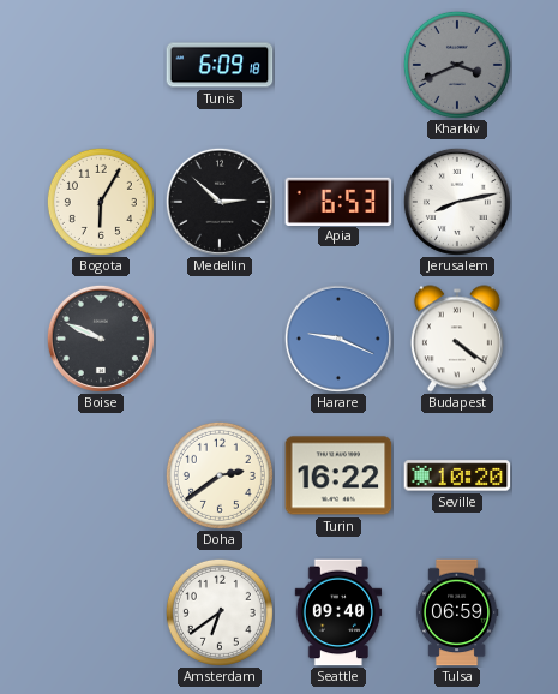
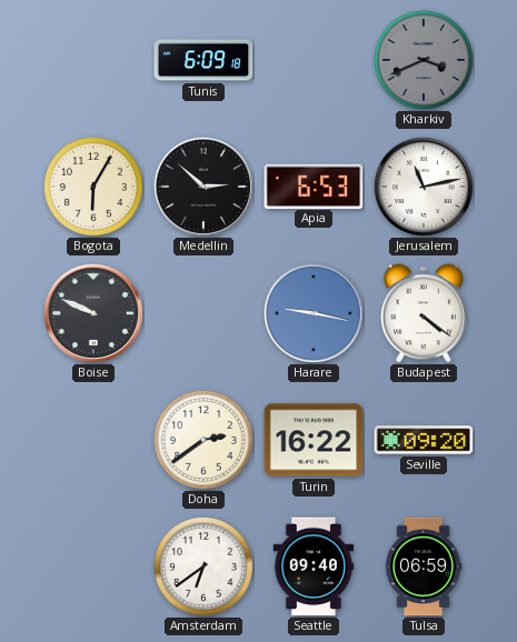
Jerusalem: 8:13 -> 11:13 (424, 187)
Harare: 9:19 -> 9:17 (314, 313)
Seville: 10:20 -> 09:20 (424, 440)
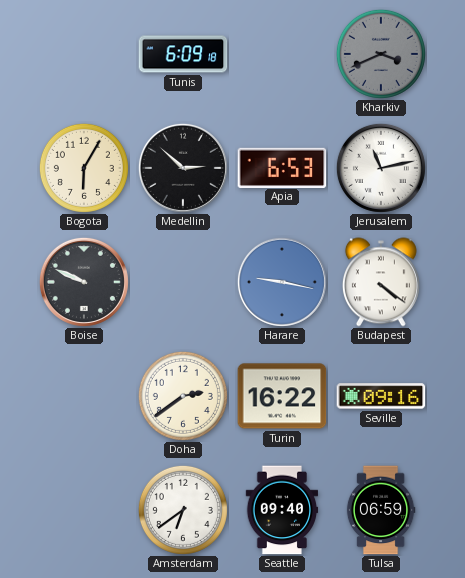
Seville: 09:20 -> 09:16 (381, 396)
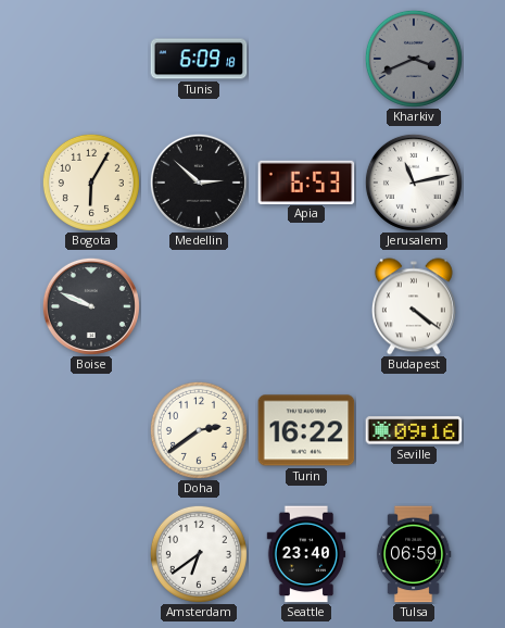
Harare: 9:17 -> none (282, 282)
Seattle: 09:40 -> 23:40 (306, 554)
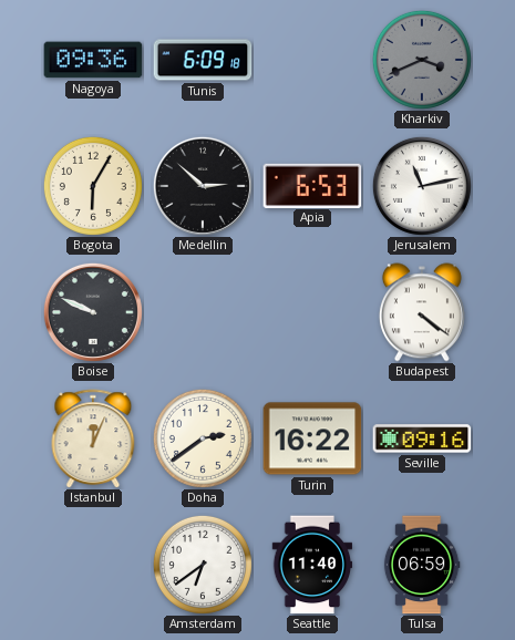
Nagoya: none -> 09:36 (93, 60)
Istanbul: none -> 12:04 (93, 438)
Seattle: 23:40 -> 11:40 (312, 565)
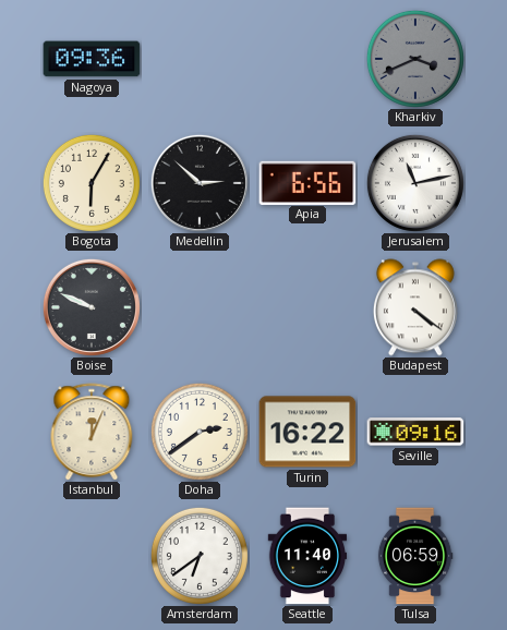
Tunis: 6:09 -> none (203, 60)
Apia: 6:53 -> 6:56 (307, 182)
